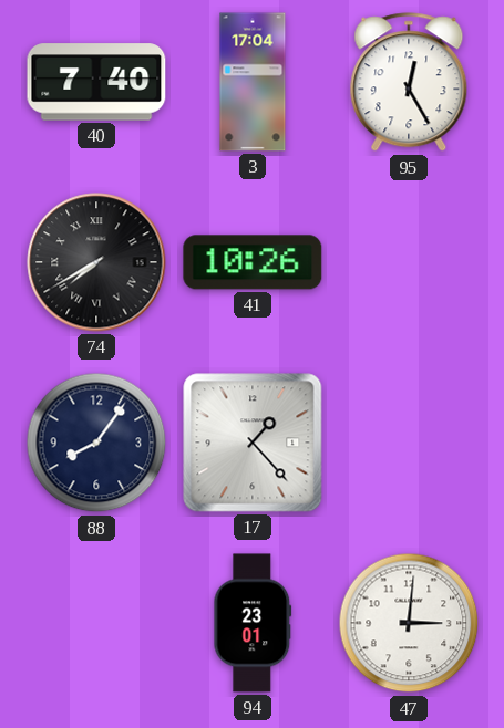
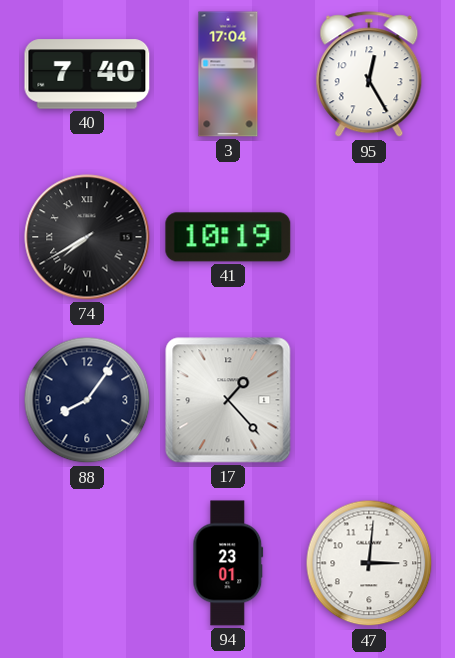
41: 10:26 -> 10:19 (228, 237)
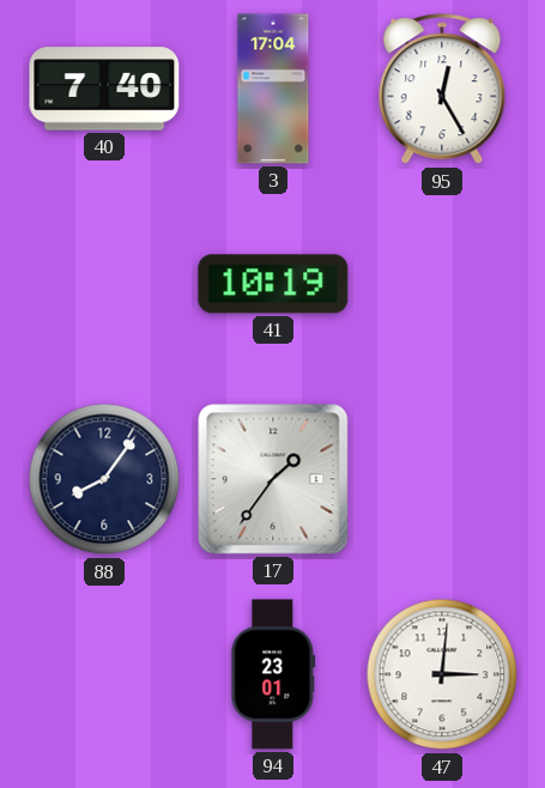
74: 7:40 -> none (87, 237)
17: 1:23 -> 1:36 (273, 479)
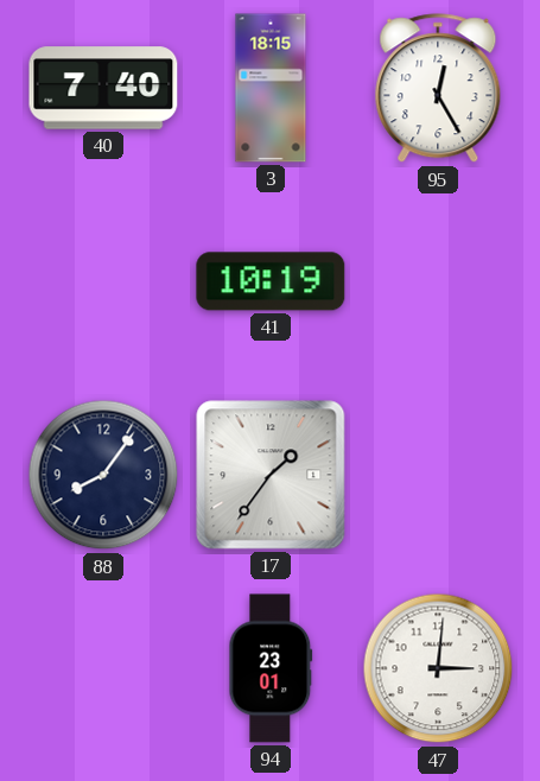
3: 17:04 -> 18:15 (271, 88)
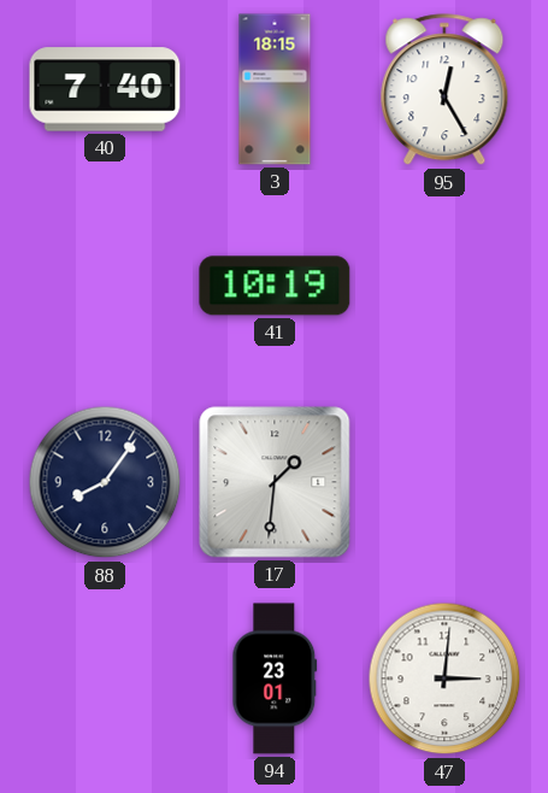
17: 1:36 -> 1:31 (275, 482)
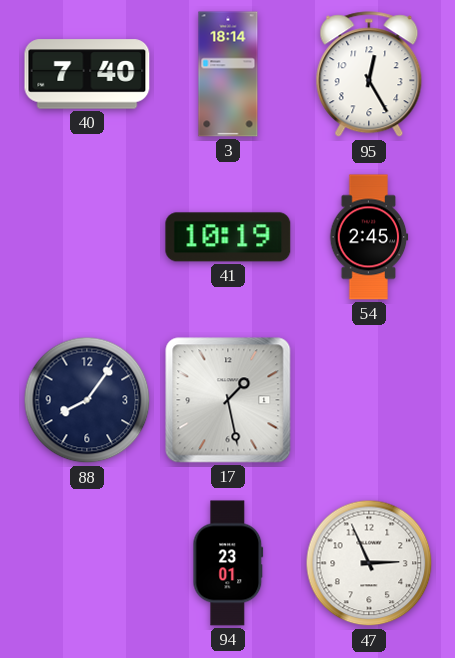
3: 18:15 -> 18:14 (228, 74)
54: none -> 2:45 (369, 237)
17: 1:31 -> 1:28 (228, 400)
47: 3:01 -> 2:56 (369, 563)
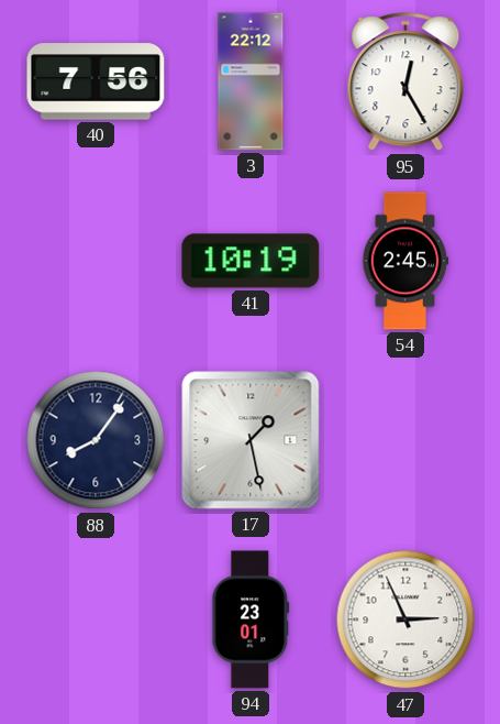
40: 7:40 -> 7:56 (96, 81)
3: 18:14 -> 22:12 (251, 81)
